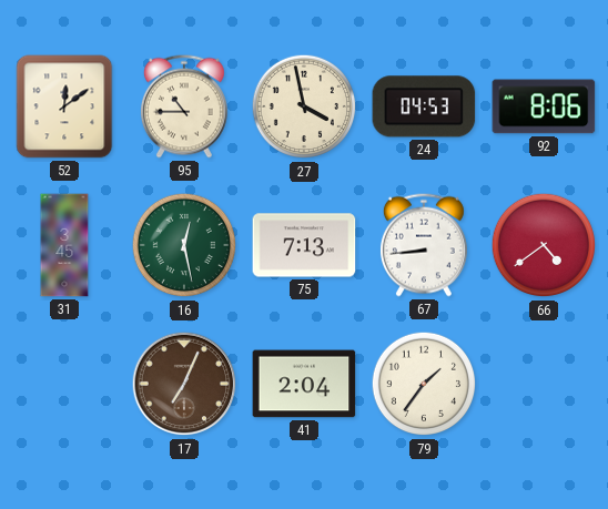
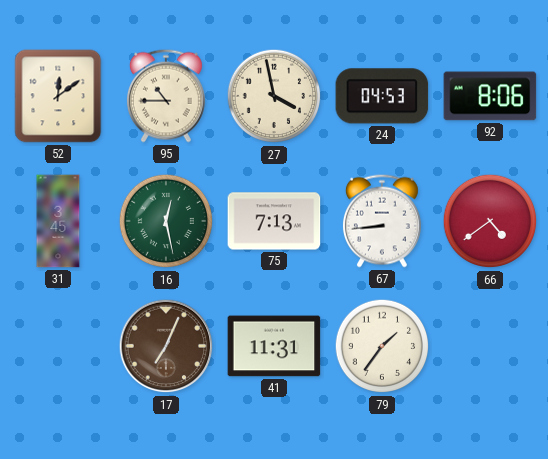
41: 2:04 -> 11:31 (274, 346)
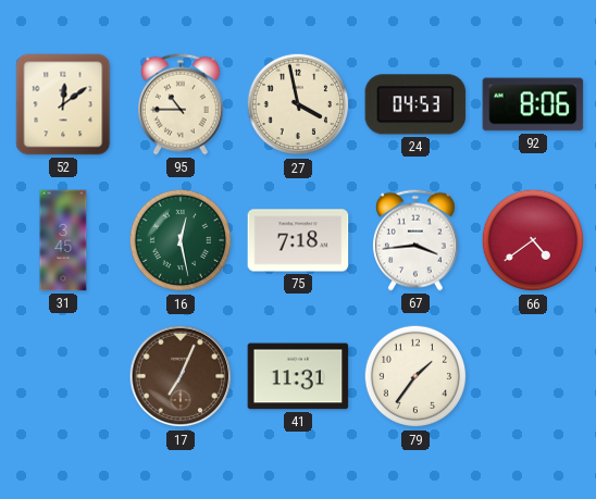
75: 7:13 -> 7:18 (298, 240)
67: 8:44 -> 3:44 (415, 240)
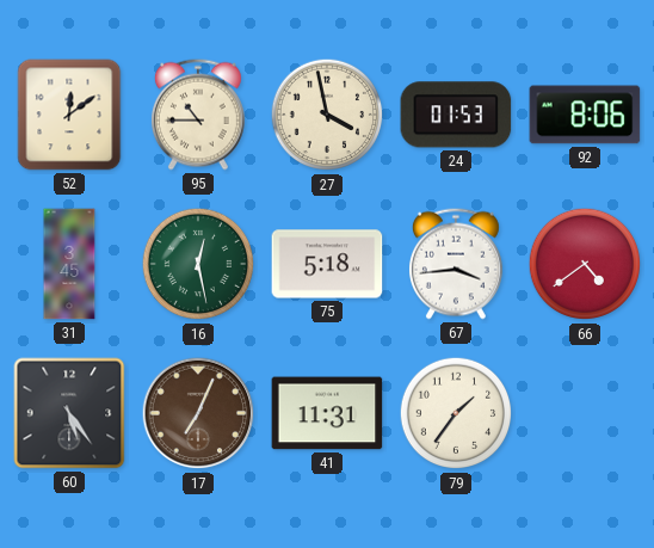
24: 04:53 -> 01:53 (456, 115)
75: 7:18 -> 5:18 (327, 264)
60: none -> 5:24 (69, 413)
